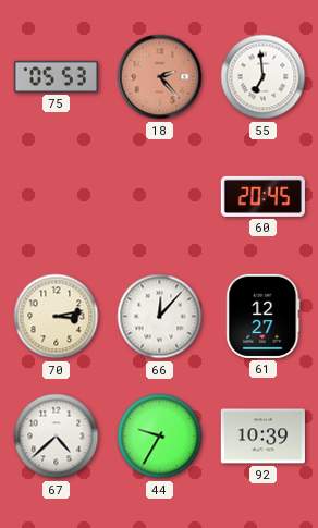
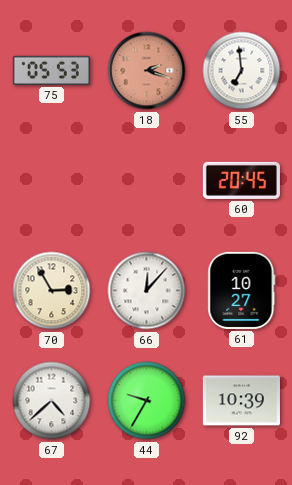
18: 2:23 -> 2:18 (147, 71)
70: 3:13 -> 2:55 (52, 291)
61: 12:27 -> 10:27 (242, 290)
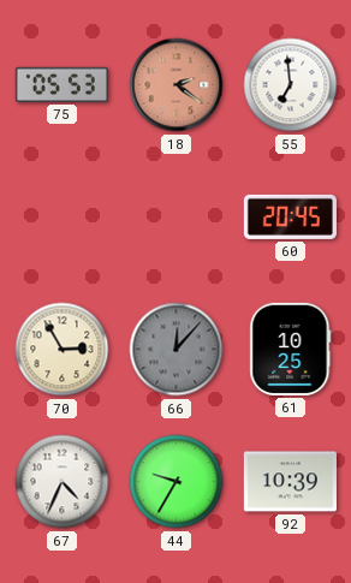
18: 2:18 -> 2:21 (177, 85)
66 dial: white -> grey (177, 350)
61: 10:27 -> 10:25 (291, 349)
67: 4:38 -> 4:34 (63, 482)
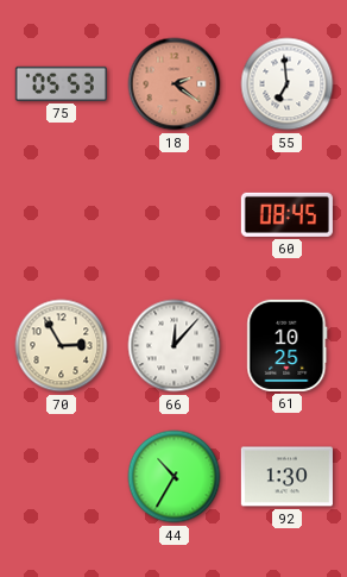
60: 20:45 -> 08:45 (286, 214)
66 dial: grey -> white (175, 346)
67: 4:34 -> none (63, 482)
44: 9:35 -> 10:35 (175, 477)
92: 10:39 -> 1:30 (286, 477)
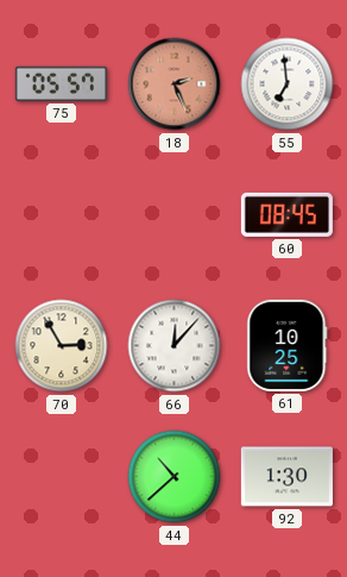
75: 05:53 -> 05:57 (61, 83)
18: 2:21 -> 2:26 (175, 84)
44: 10:35 -> 10:38 (175, 477)
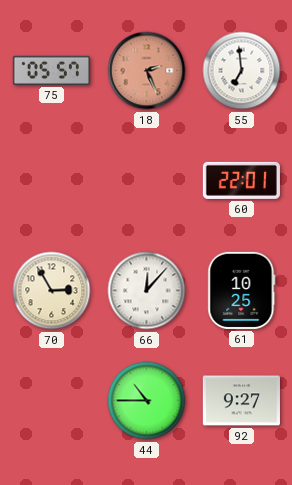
60: 08:45 -> 22:01 (241, 180)
44: 10:38 -> 10:45 (147, 401)
92: 1:30 -> 9:27 (241, 401)
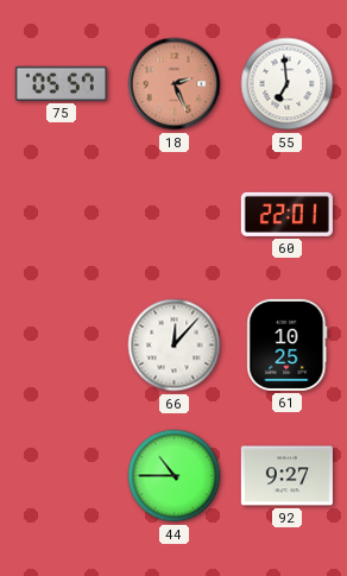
70: 2:55 -> none (52, 291)
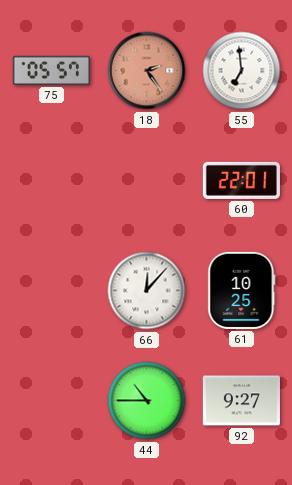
18: 2:26 -> 2:24 (147, 71)
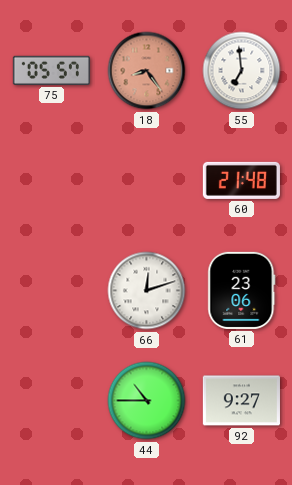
18: 2:24 -> 8:24 (147, 71)
60: 22:01 -> 21:48 (241, 180)
66: 12:07 -> 12:12 (147, 291)
61: 10:25 -> 23:06 (242, 290)
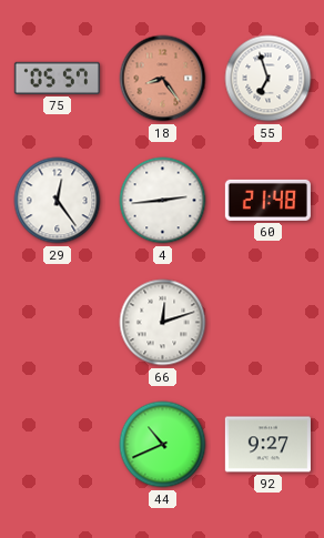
55: 6:59 -> 6:57 (269, 79)
29: none -> 12:24 (58, 201)
4: none -> 2:44 (163, 201)
61: 23:06 -> none (242, 290)
44: 10:45 -> 10:41 (163, 445)
